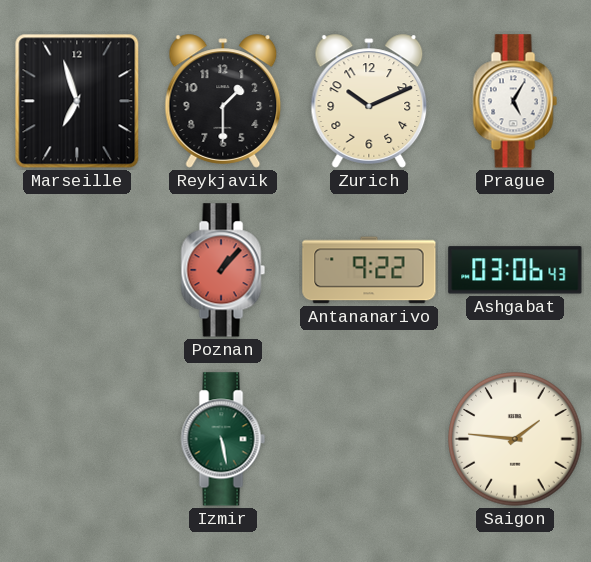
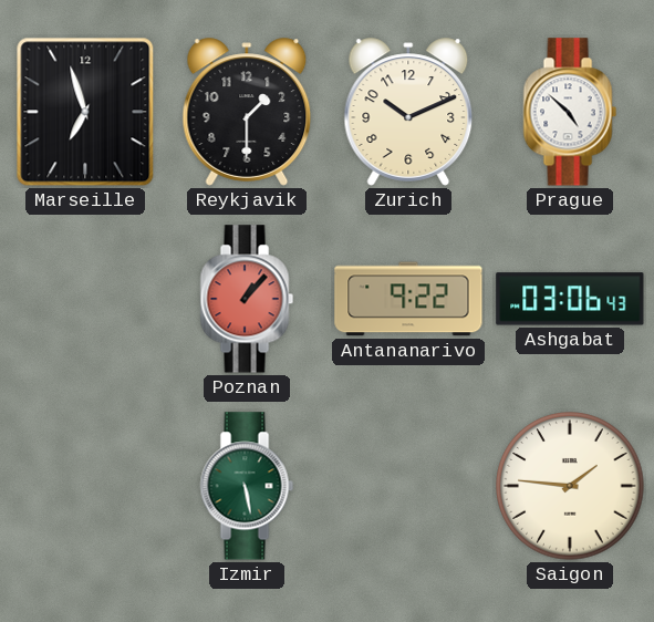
Prague: 5:05 -> 4:52 (570, 112)
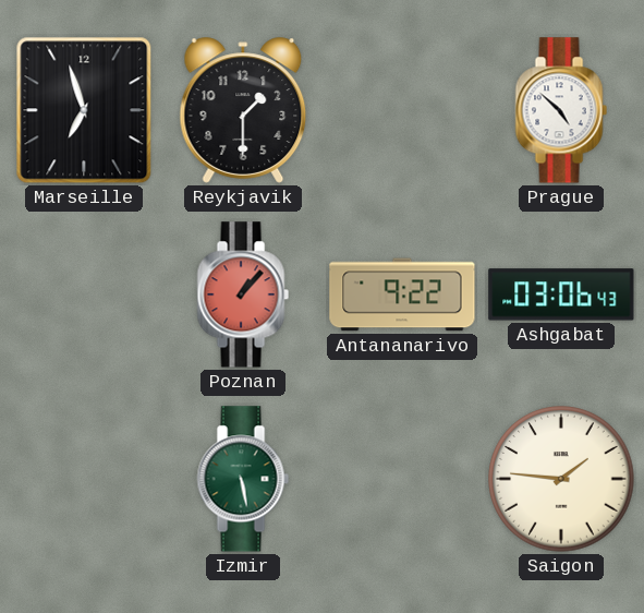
Zurich: 10:11 -> none (408, 112)
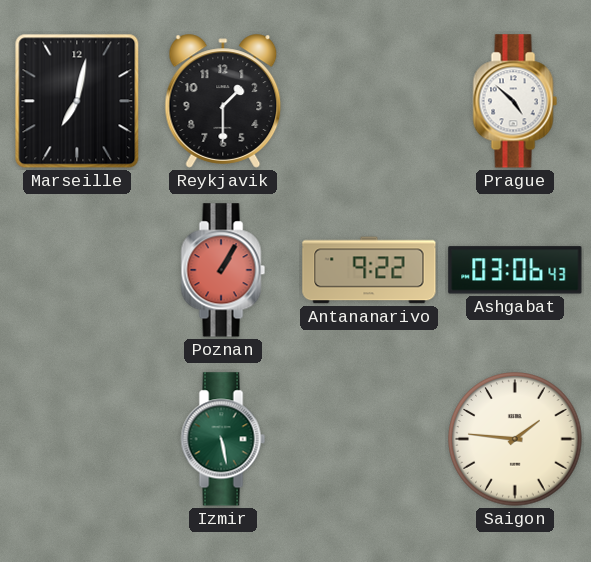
Marseille: 6:57 -> 7:02 (77, 101)
Poznan: 1:07 -> 1:05 (223, 270)
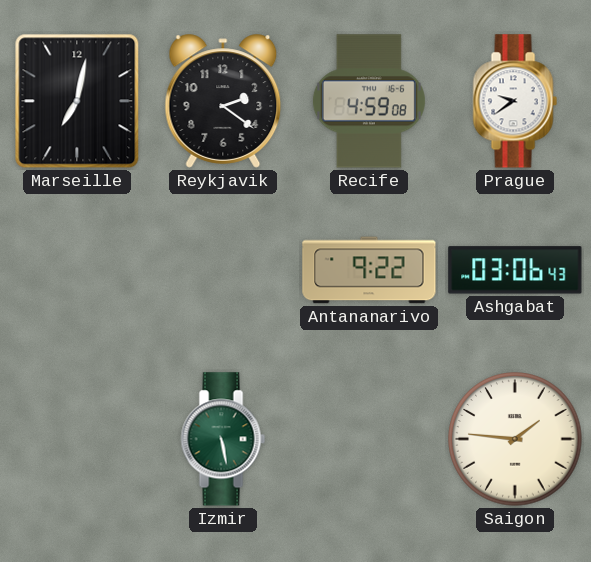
Reykjavik: 1:30 -> 2:21 (223, 101)
Recife: none -> 4:59 (369, 101)
Prague: 4:52 -> 9:39 (515, 101)
Poznan: 1:05 -> none (223, 270)
